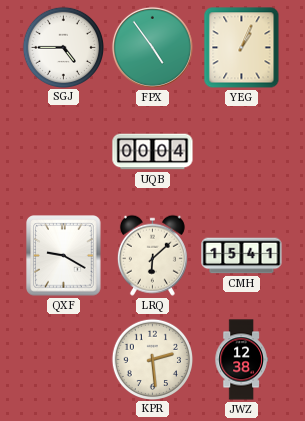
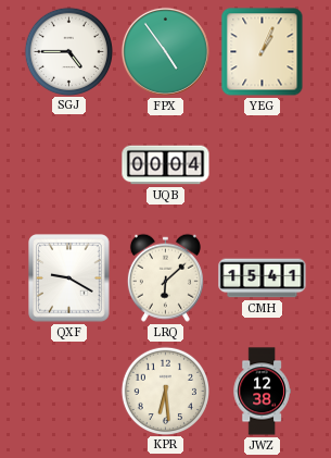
KPR: 2:29 -> 6:29 (165, 391)
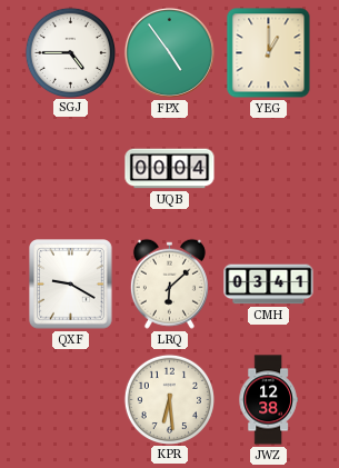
YEG: 1:04 -> 1:00 (269, 53)
CMH: 15:41 -> 03:41 (269, 285)
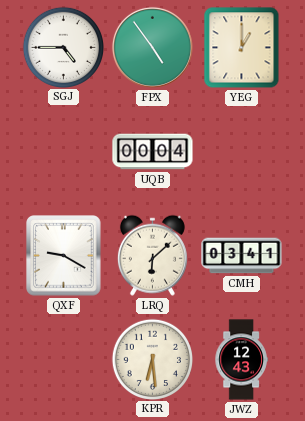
JWZ: 12:38 -> 12:43 (241, 360)
